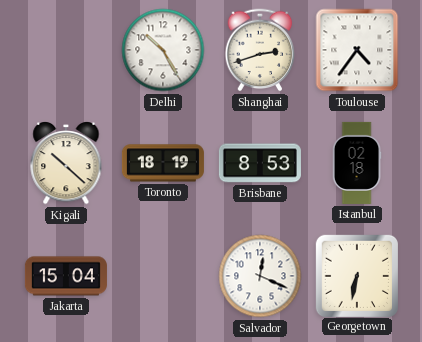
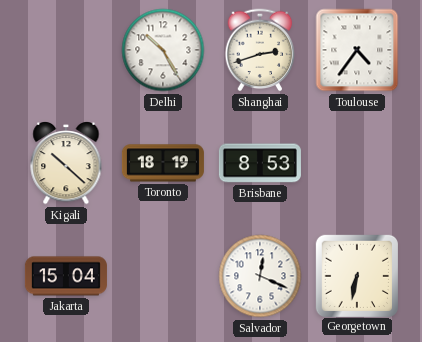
Istanbul: 02:18 -> none (357, 163)
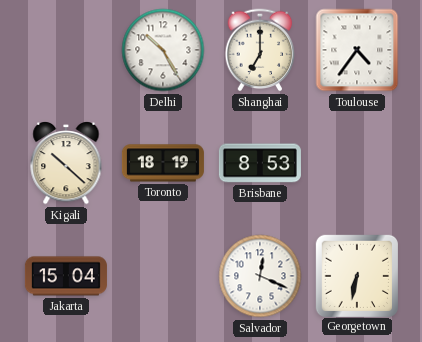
Shanghai: 2:42 -> 7:00 (260, 50)
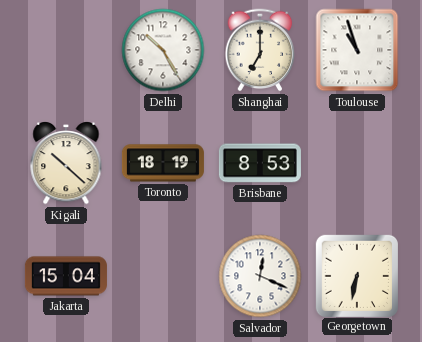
Toulouse: 4:36 -> 10:57 (357, 50)
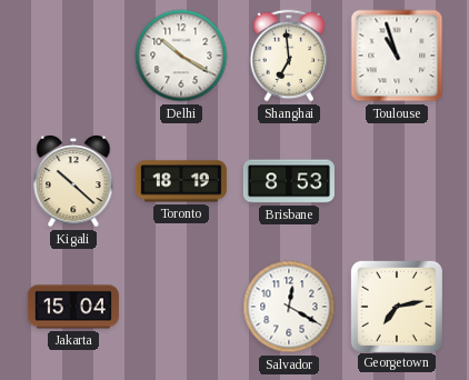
Delhi: 10:25 -> 10:20 (181, 56)
Shanghai: 7:00 -> 6:59 (289, 56)
Salvador: 12:19 -> 12:20 (289, 307)
Georgetown: 6:32 -> 7:13 (396, 306)
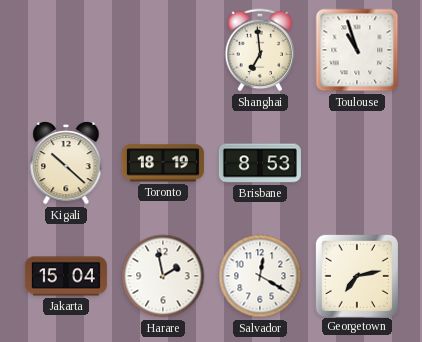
Delhi: 10:20 -> none (181, 56)
Harare: none -> 1:58 (163, 276)
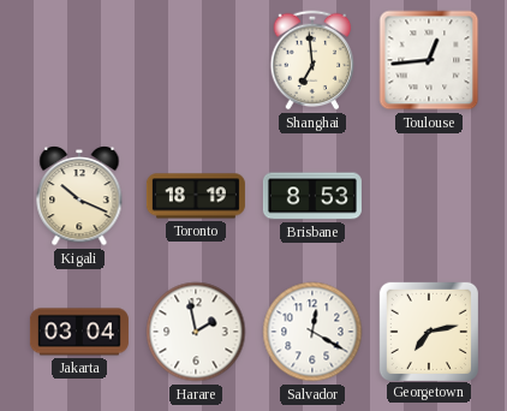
Toulouse: 10:57 -> 12:44 (429, 60)
Kigali: 10:22 -> 10:19 (79, 197)
Jakarta: 15:04 -> 03:04 (79, 332)
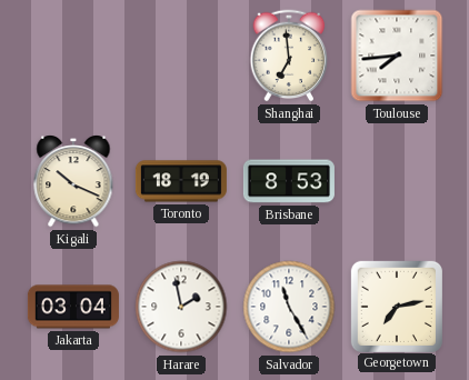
Toulouse: 12:44 -> 7:44 (397, 56)
Salvador: 12:20 -> 11:25 (289, 307)
